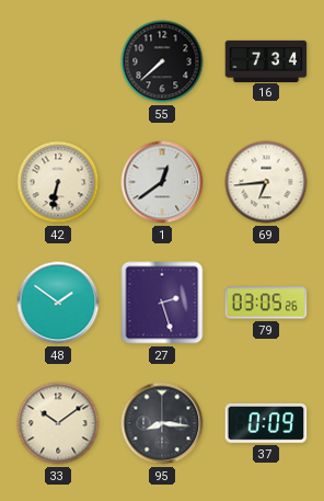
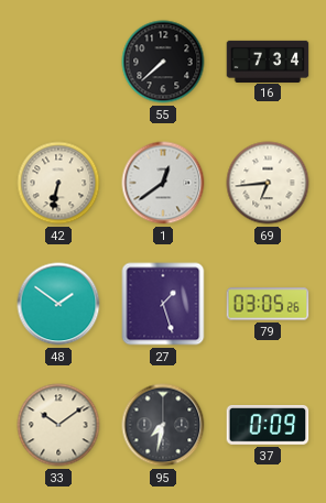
27: 2:27 -> 1:27 (163, 304)
95: 8:16 -> 7:32 (163, 425)
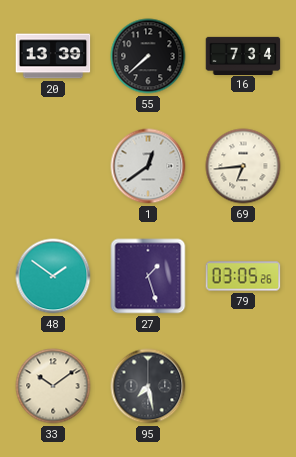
20: none -> 13:39 (53, 56)
42: 6:32 -> none (58, 183)
95: 7:32 -> 7:28 (148, 386)
37: 0:09 -> none (268, 426)
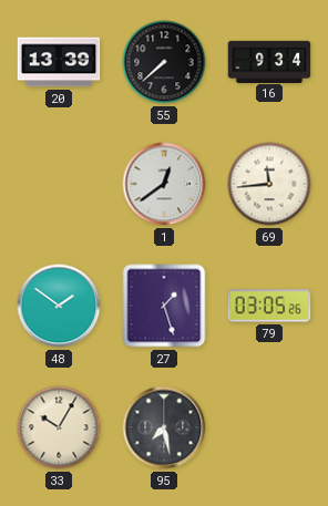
16: 7:34 -> 9:34 (269, 61)
69: 6:44 -> 11:44 (269, 184)
33: 10:09 -> 10:05 (59, 427)
